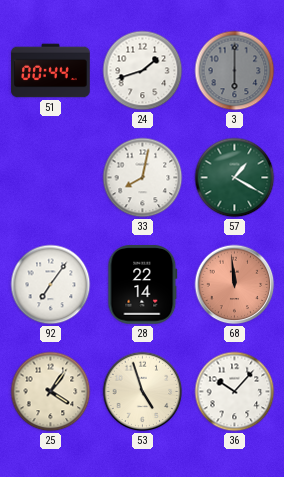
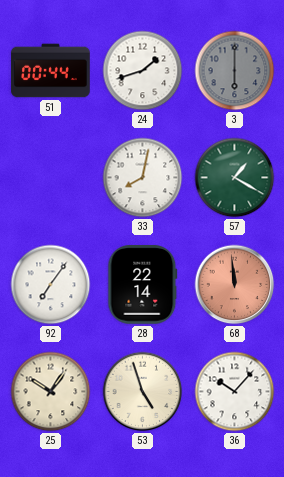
25: 4:06 -> 10:06 (51, 392)
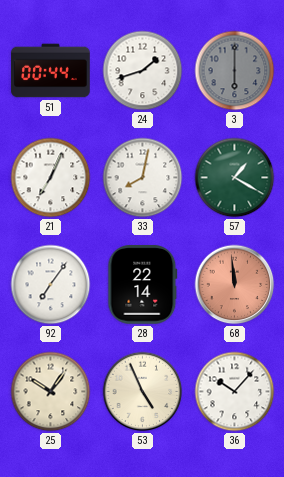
21: none -> 7:04 (51, 178)
53: 4:57 -> 4:56 (143, 392)
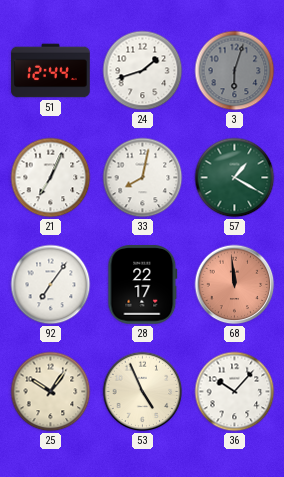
51: 00:44 -> 12:44 (51, 71)
3: 6:00 -> 6:03 (235, 71)
28: 22:14 -> 22:17 (143, 285)
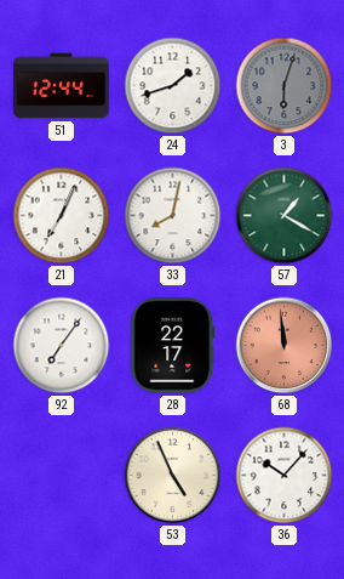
25: 10:06 -> none (51, 392)
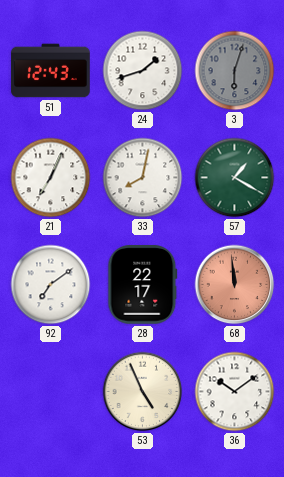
51: 12:44 -> 12:43 (51, 71)
92: 7:06 -> 7:09 (51, 285)
36: 10:07 -> 10:09 (235, 392)
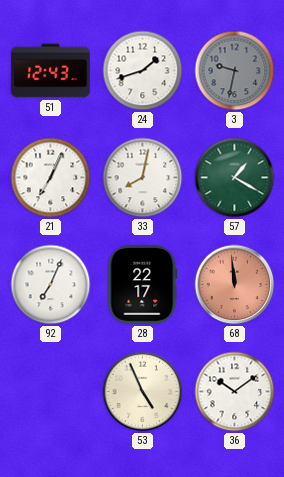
3: 6:03 -> 9:32 (235, 71)
92: 7:09 -> 7:04 (51, 285)
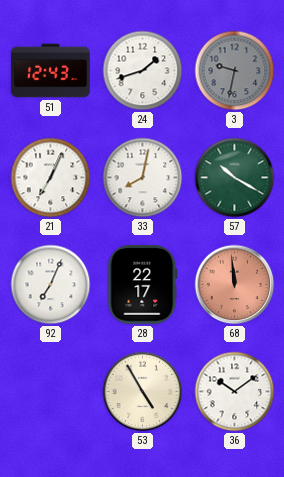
57: 1:20 -> 10:20 (235, 178)
53: 4:56 -> 4:55 (143, 392)
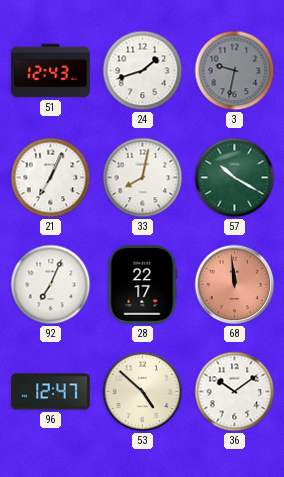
96: none -> 12:47 (51, 392)
53: 4:55 -> 4:52 (143, 392)
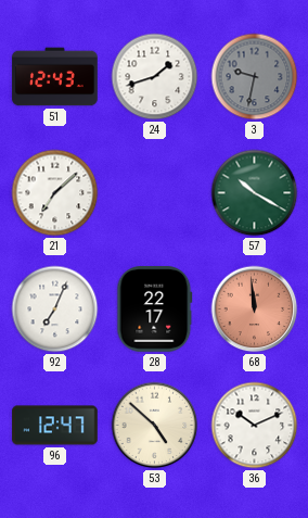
21: 7:04 -> 7:08 (55, 193)
33: 8:02 -> none (143, 178)
36: 10:09 -> 10:11 (255, 426)
